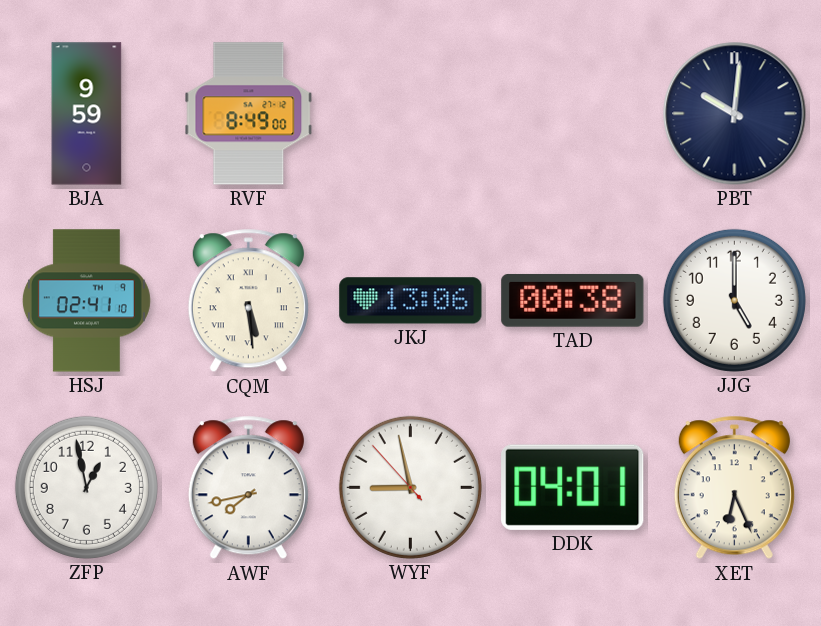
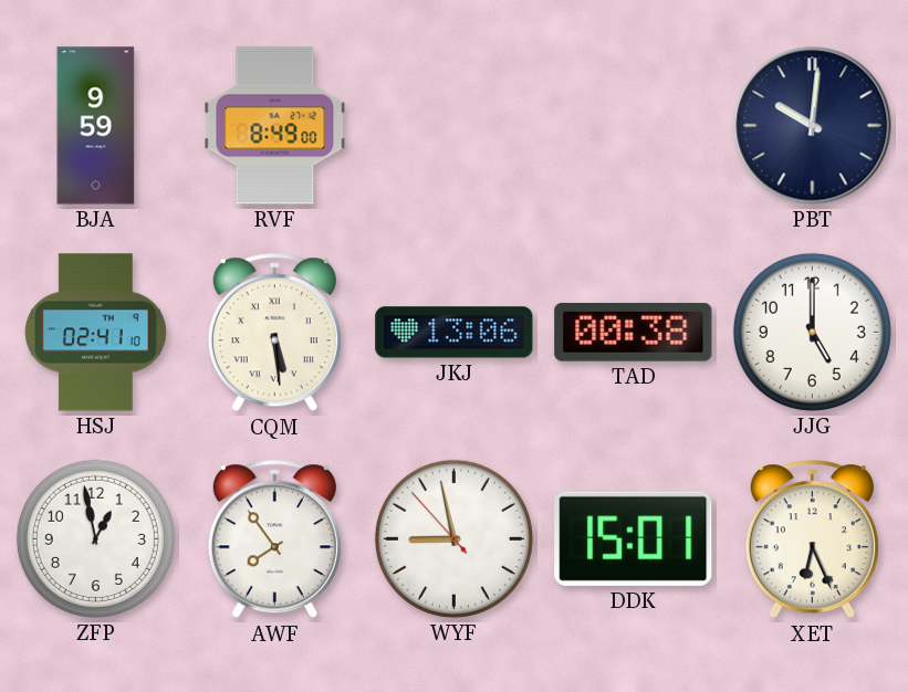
AWF: 7:43 -> 7:54 (274, 539)
DDK: 04:01 -> 15:01 (634, 538)
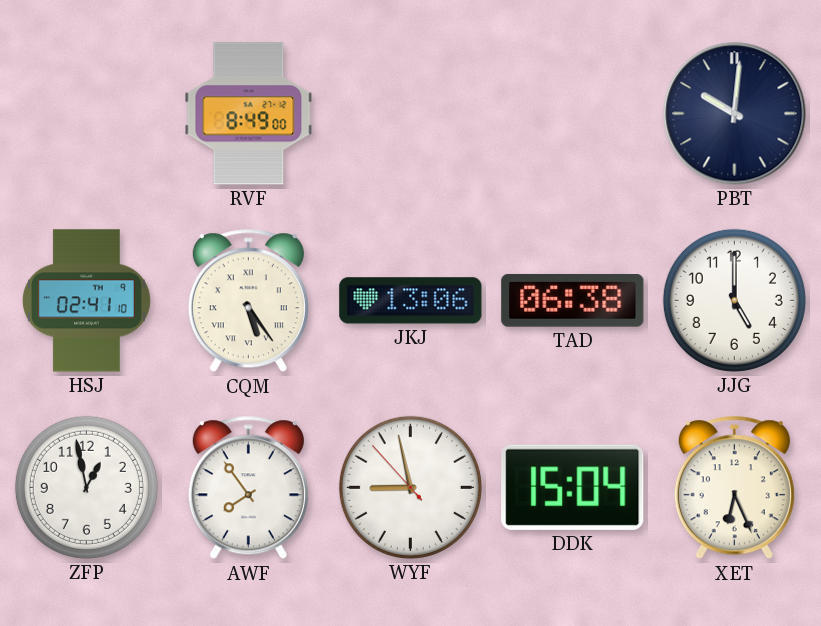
BJA: 9:59 -> none (96, 126)
CQM: 5:29 -> 5:24 (248, 301)
TAD: 00:38 -> 06:38 (573, 300)
DDK: 15:01 -> 15:04 (573, 487)
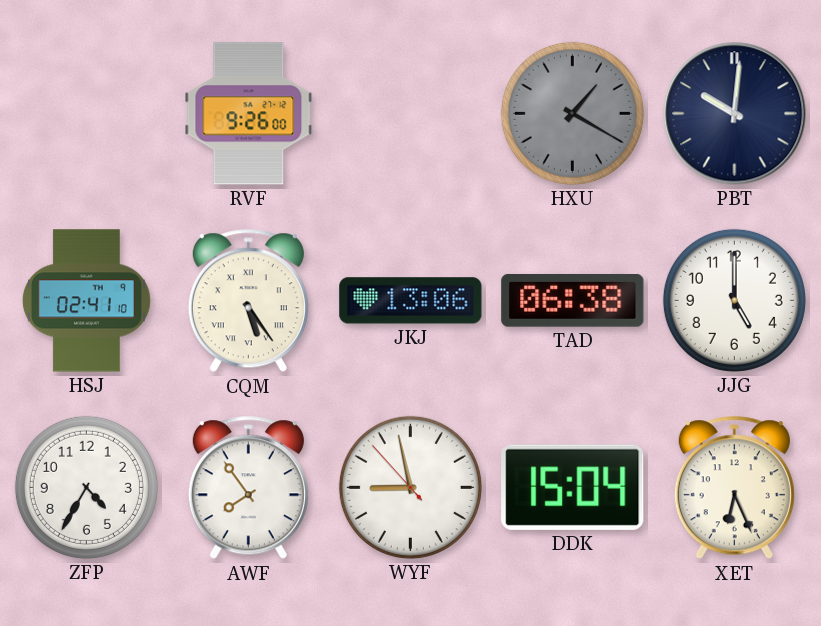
RVF: 8:49 -> 9:26 (249, 114)
HXU: none -> 1:20 (572, 113)
ZFP: 12:58 -> 4:35 (86, 487)
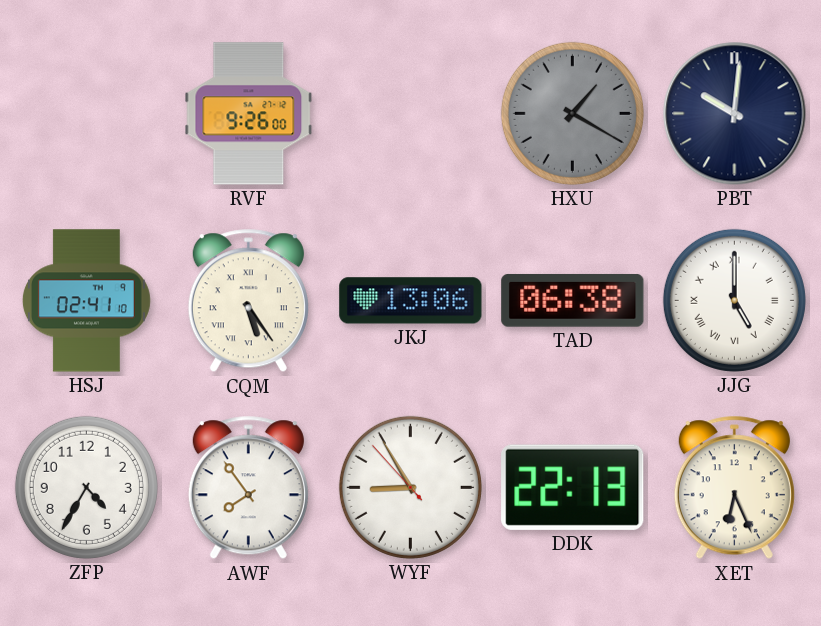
JJG numerals: Arabic -> Roman (734, 300)
WYF: 8:57 -> 8:54 (410, 487)
DDK: 15:04 -> 22:13 (573, 487)
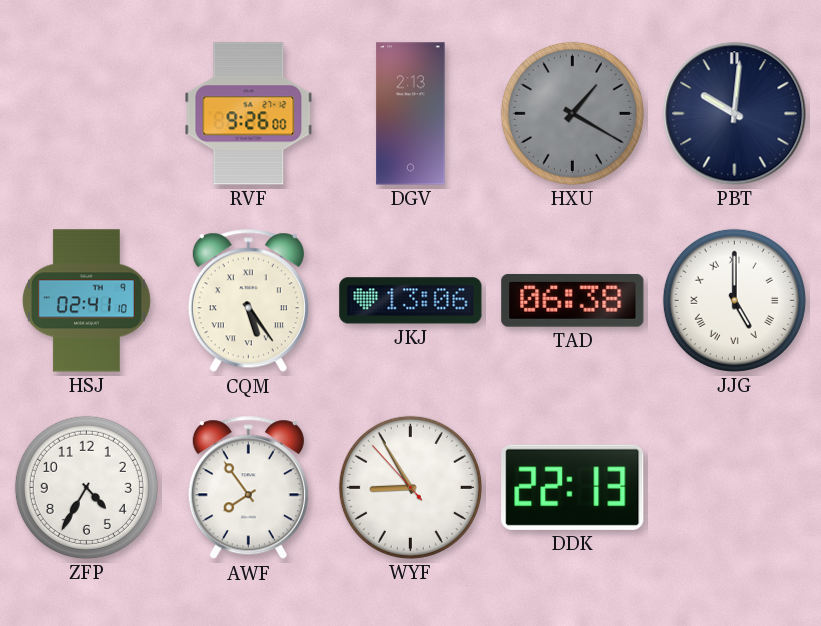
DGV: none -> 2:13 (411, 114)
XET: 6:26 -> none (734, 488)
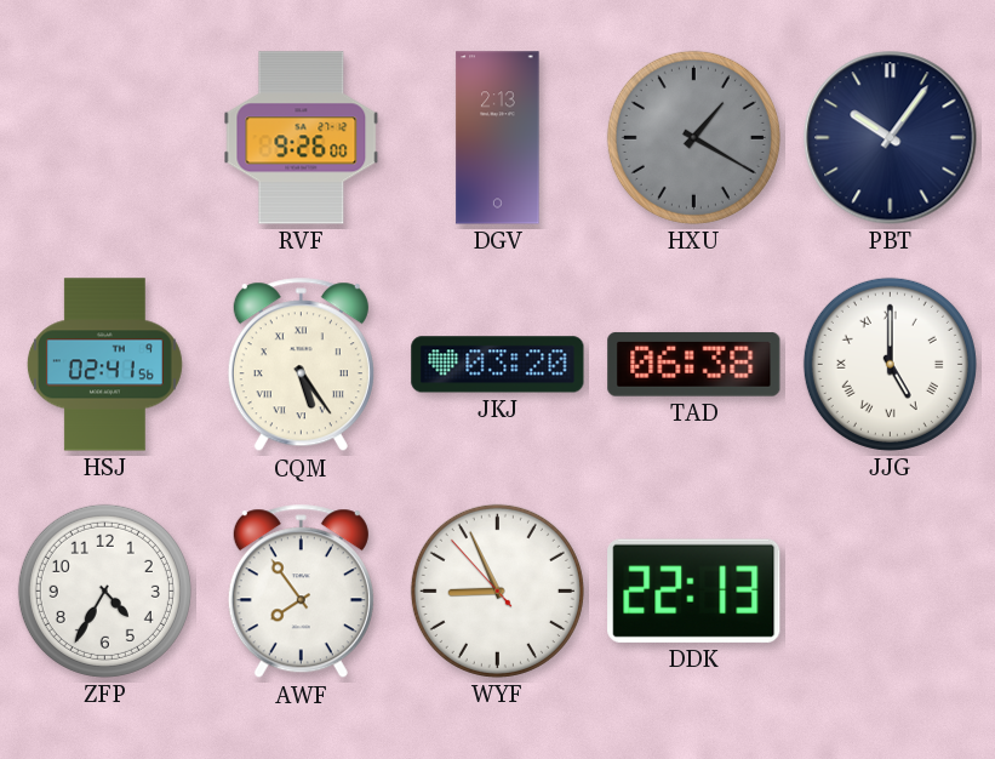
PBT: 10:01 -> 10:06 (891, 138)
HSJ: 02:41:10 -> 02:41:56 (104, 365)
JKJ: 13:06 -> 03:20 (498, 365)
WYF: 8:54 -> 8:55 (497, 590)
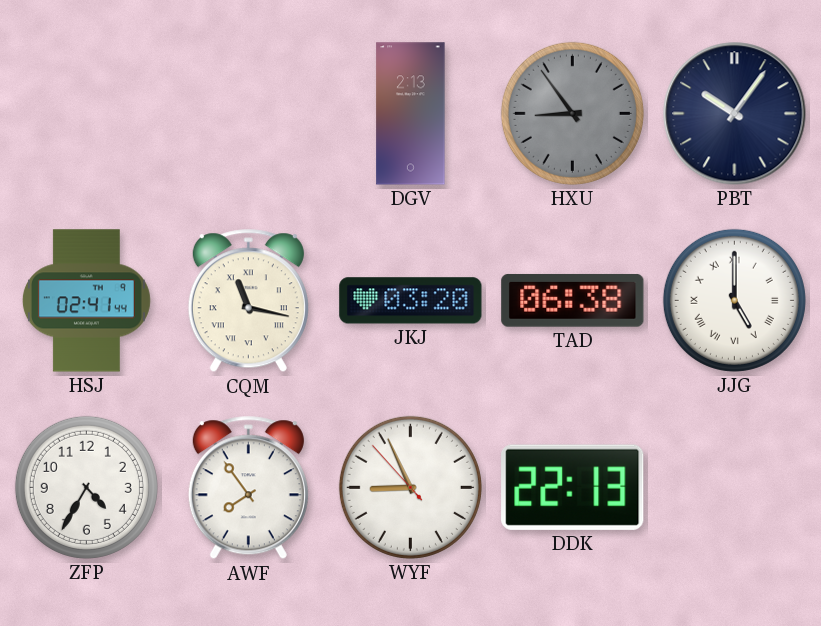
RVF: 9:26 -> none (302, 138)
HXU: 1:20 -> 8:54 (572, 113)
HSJ: 02:41:56 -> 02:41:44 (86, 301)
CQM: 5:24 -> 11:17 (248, 301)
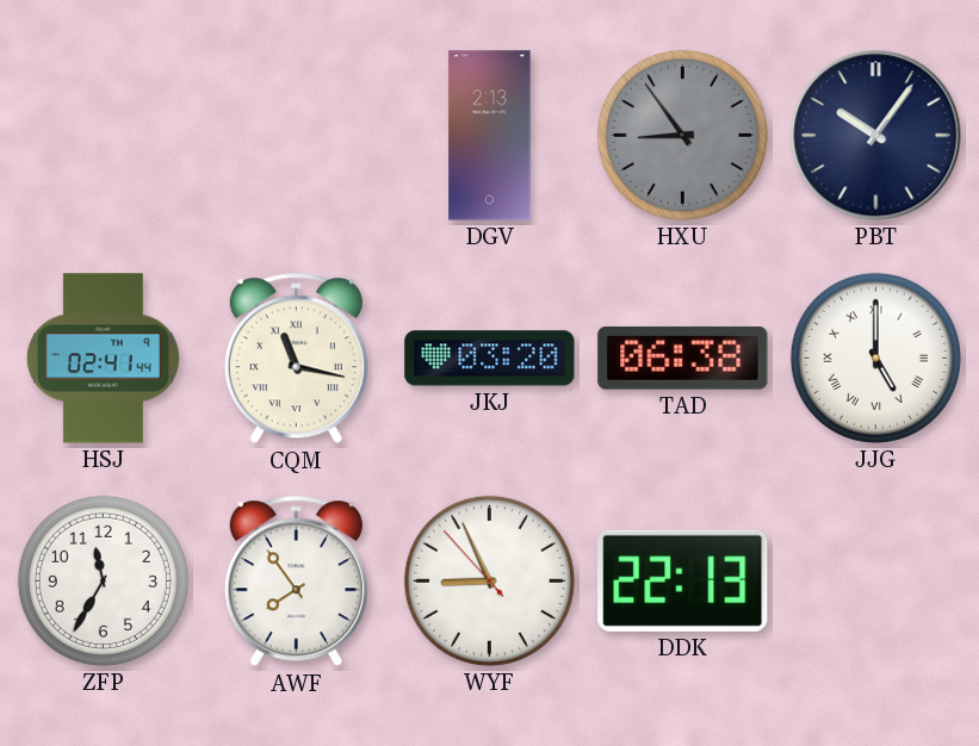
ZFP: 4:35 -> 11:35 (103, 580)
